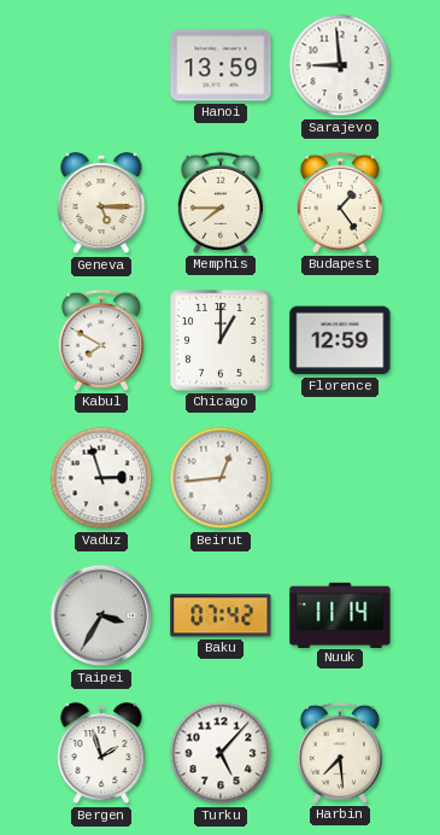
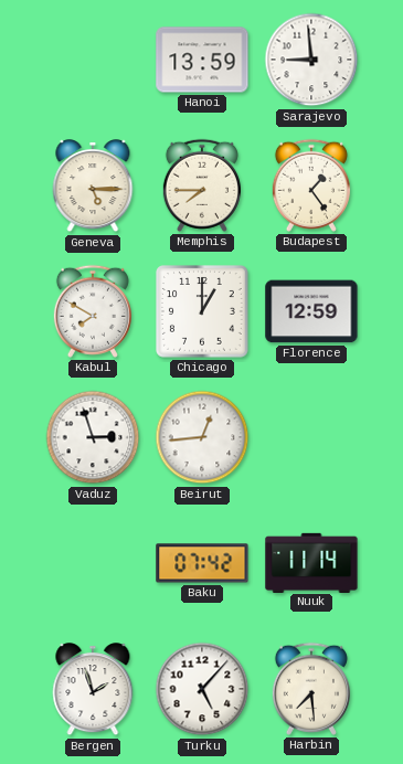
Taipei: 3:35 -> none (101, 615)
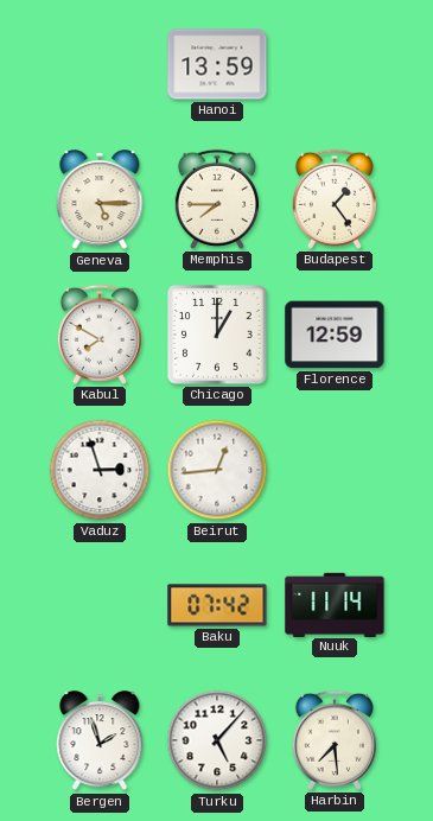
Sarajevo: 8:59 -> none (311, 60)
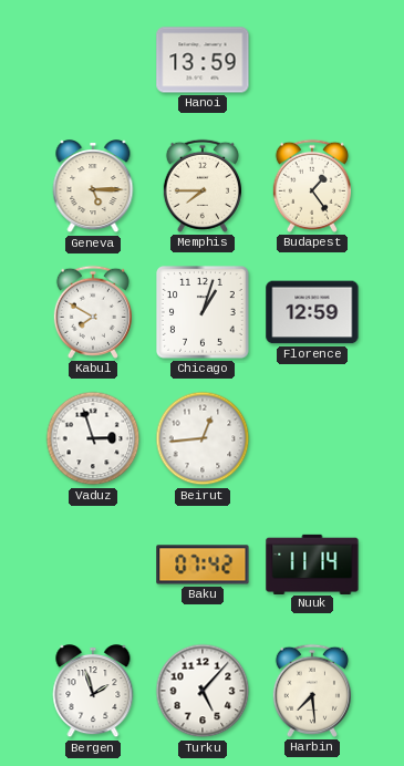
Chicago: 1:00 -> 1:03 (204, 313)
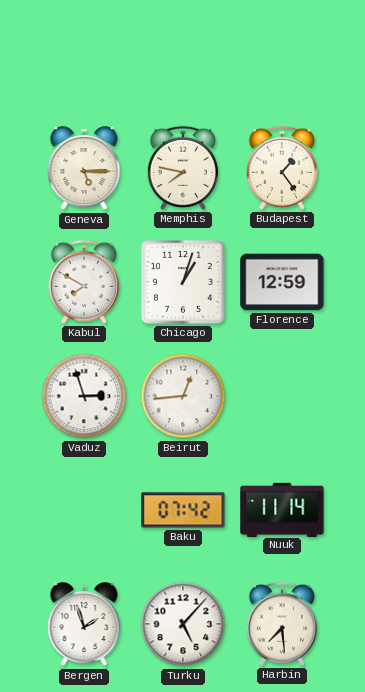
Hanoi: 13:59 -> none (203, 60)
Memphis: 7:45 -> 7:47 (183, 168)
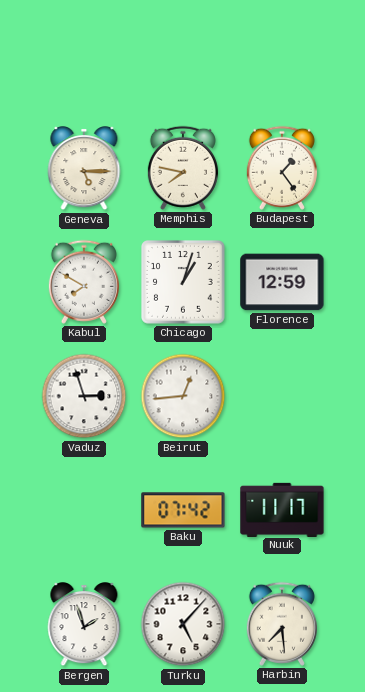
Nuuk: 11:14 -> 11:17 (282, 509)
